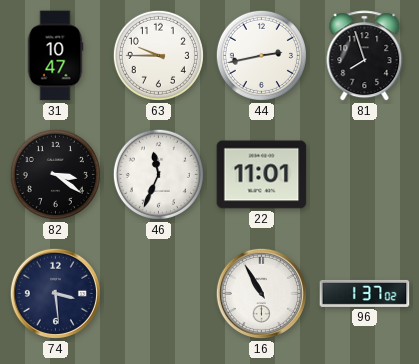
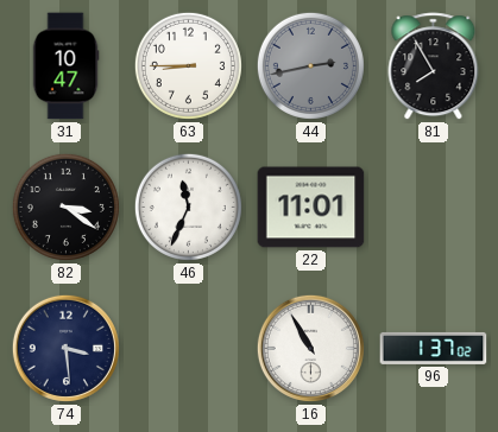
63: 9:45 -> 8:45 (188, 65)
44 dial: white -> grey (310, 65)
81: 7:57 -> 7:55 (434, 66)
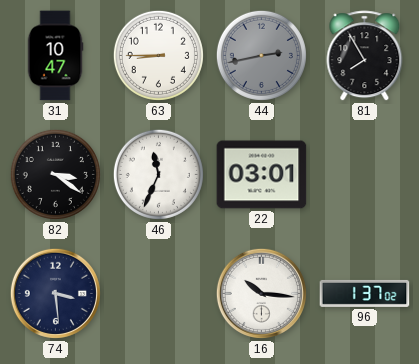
22: 11:01 -> 03:01 (262, 175)
16: 10:55 -> 10:16 (261, 293)
